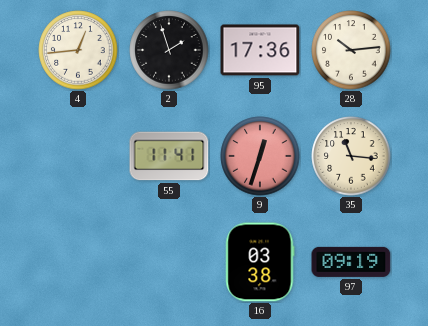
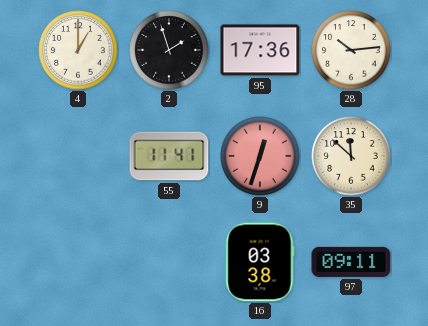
4: 12:44 -> 1:00 (78, 50)
35: 11:16 -> 11:52 (351, 156)
97: 09:19 -> 09:11 (351, 262)
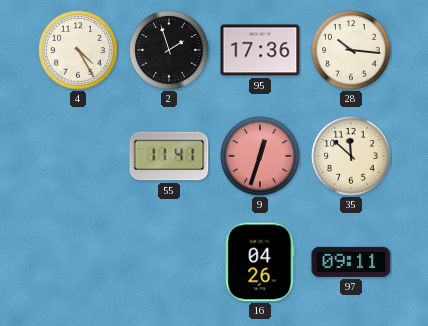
4: 1:00 -> 4:25 (78, 50)
28: 10:14 -> 10:16 (351, 50)
16: 03:38 -> 04:26 (260, 262)
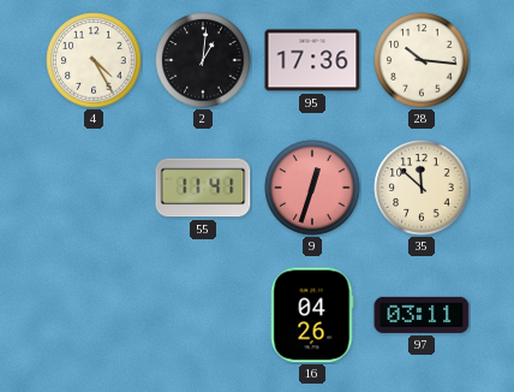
2: 1:57 -> 1:01 (203, 60)
97: 09:11 -> 03:11 (422, 315)
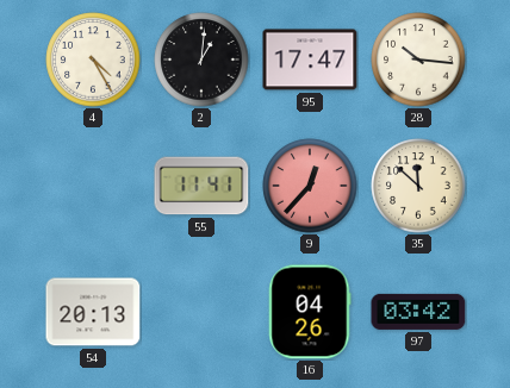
95: 17:36 -> 17:47 (310, 60)
9: 12:33 -> 12:37 (310, 186)
54: none -> 20:13 (93, 312)
97: 03:11 -> 03:42 (418, 312)
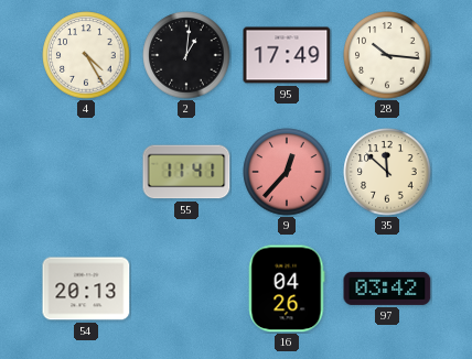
95: 17:47 -> 17:49 (287, 55)
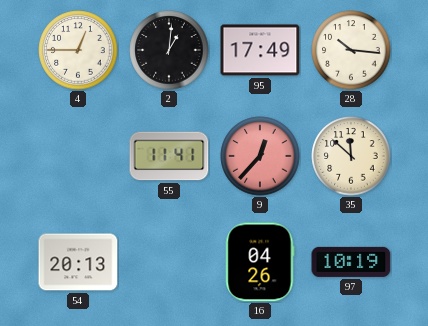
4: 4:25 -> 12:45 (78, 50)
97: 03:42 -> 10:19 (351, 262)
